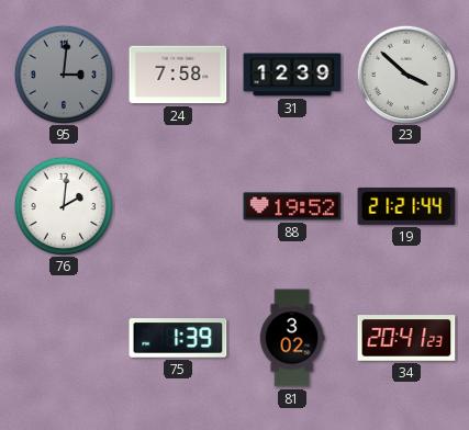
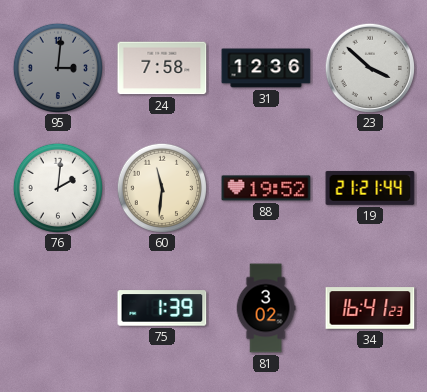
31: 12:39 -> 12:36 (266, 68)
60: none -> 11:31 (161, 187)
34: 20:41 -> 16:41 (370, 308)
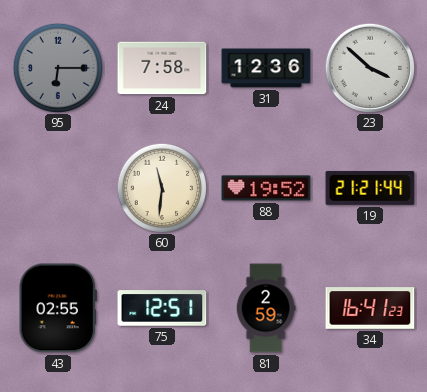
95: 3:01 -> 6:15 (57, 67)
76: 2:01 -> none (57, 187)
43: none -> 02:55 (58, 308)
75: 1:39 -> 12:51 (162, 308)
81: 3:02 -> 2:59 (266, 308)
